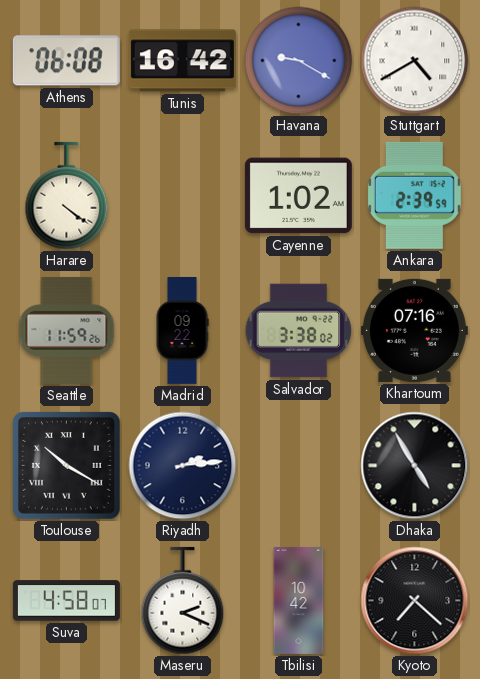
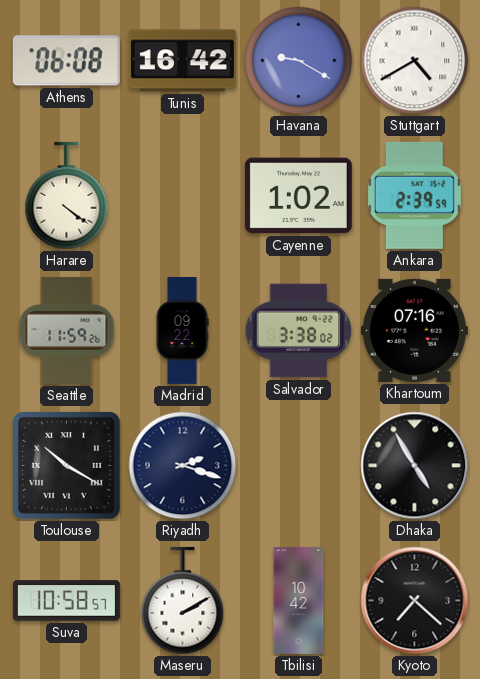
Riyadh: 2:14 -> 2:18 (183, 466)
Suva: 4:58 -> 10:58 (66, 601)
Maseru: 2:19 -> 2:10 (183, 601)
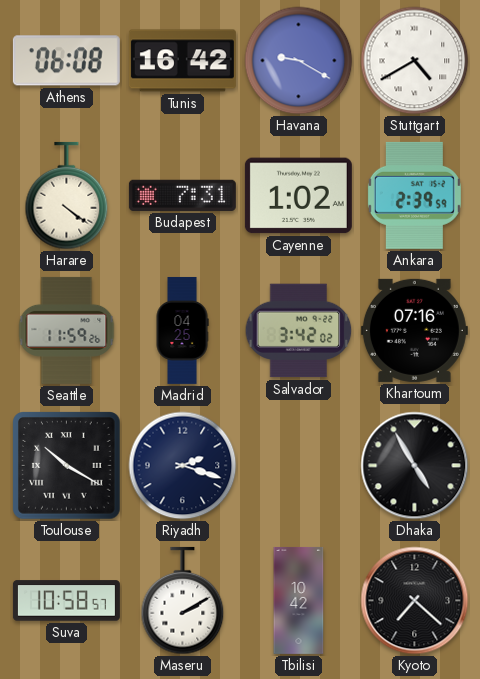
Budapest: none -> 7:31 (182, 195)
Madrid: 09:22 -> 04:25 (182, 330)
Salvador: 3:38 -> 3:42 (299, 331)
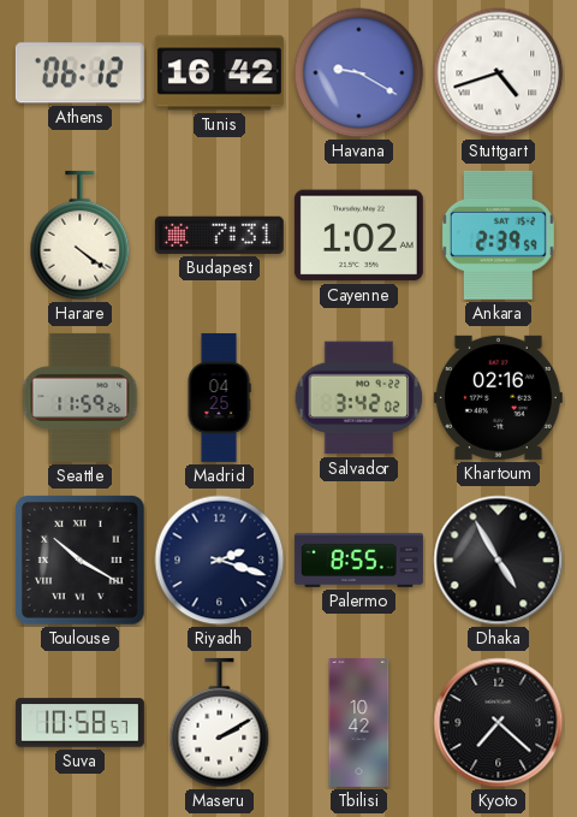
Athens: 06:08 -> 06:12 (79, 73)
Stuttgart: 4:40 -> 4:42 (499, 73)
Khartoum: 07:16 -> 02:16 (498, 397)
Palermo: none -> 8:55 (358, 560)
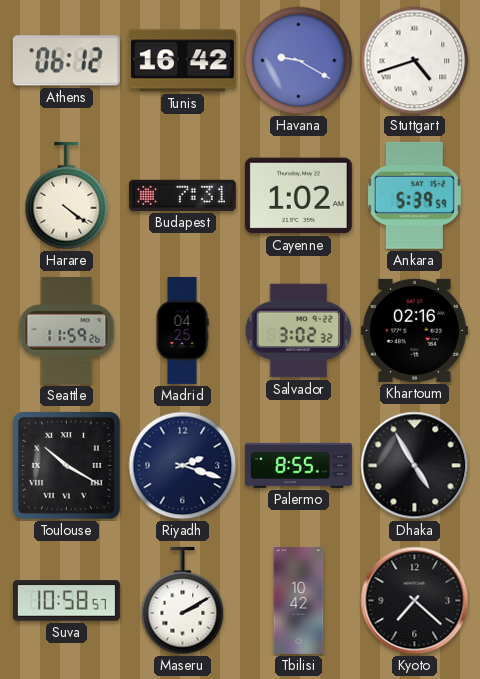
Ankara: 2:39 -> 5:39 (414, 195)
Salvador: 3:42 -> 3:02 (299, 331)
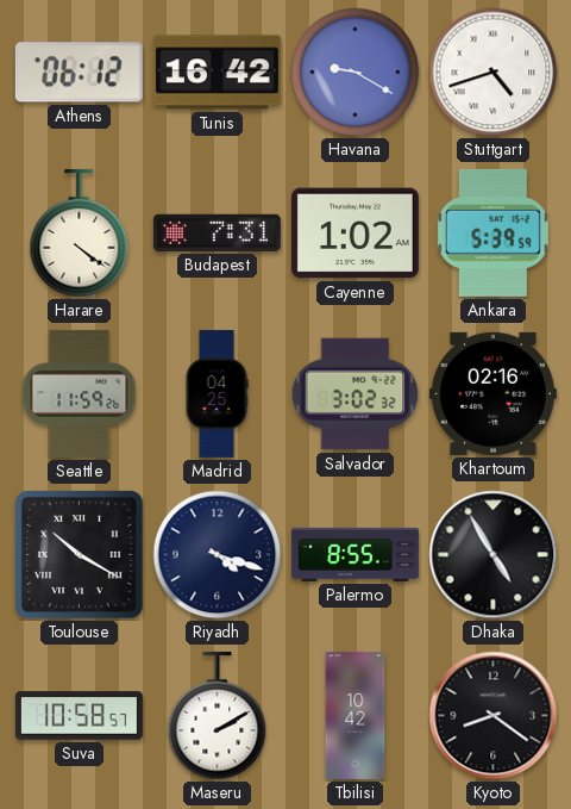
Riyadh: 2:18 -> 4:18 (218, 555)
Kyoto: 7:22 -> 8:21 (494, 716)
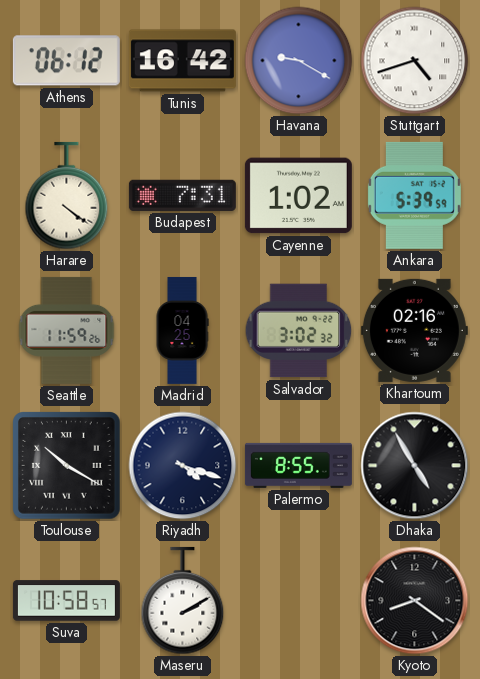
Tbilisi: 10:42 -> none (356, 715)
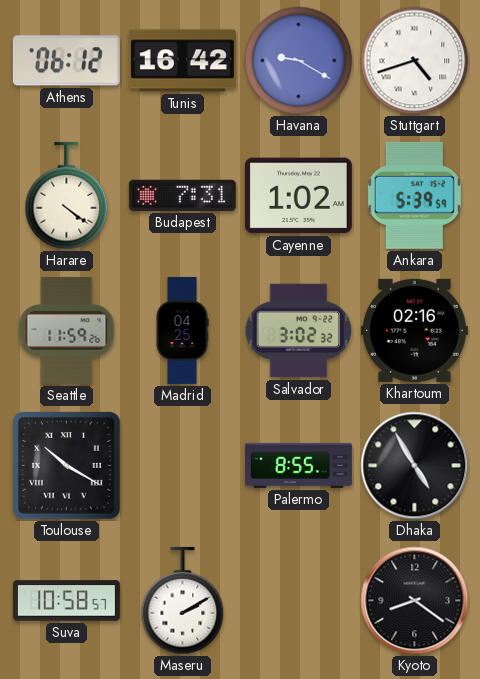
Riyadh: 4:18 -> none (183, 466)
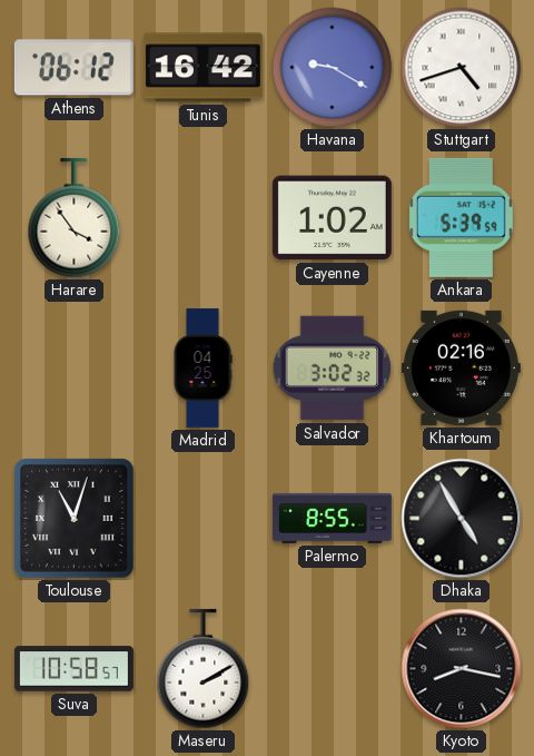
Harare: 4:21 -> 3:54 (75, 218)
Budapest: 7:31 -> none (182, 195)
Seattle: 11:59 -> none (67, 330)
Toulouse: 10:20 -> 11:03 (75, 519)
Kyoto: 8:21 -> 8:17 (462, 669)
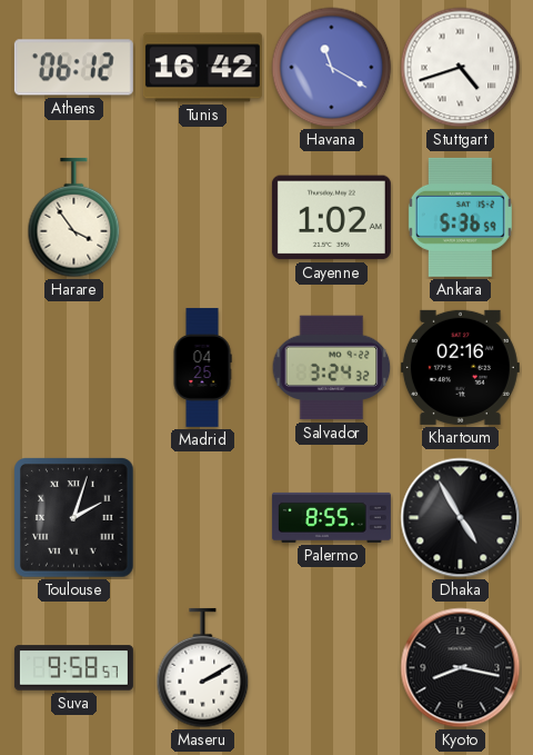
Havana: 9:20 -> 11:20 (332, 68)
Ankara: 5:39 -> 5:36 (460, 217)
Salvador: 3:02 -> 3:24 (332, 368)
Toulouse: 11:03 -> 2:03 (74, 518)
Suva: 10:58 -> 9:58 (73, 668)
